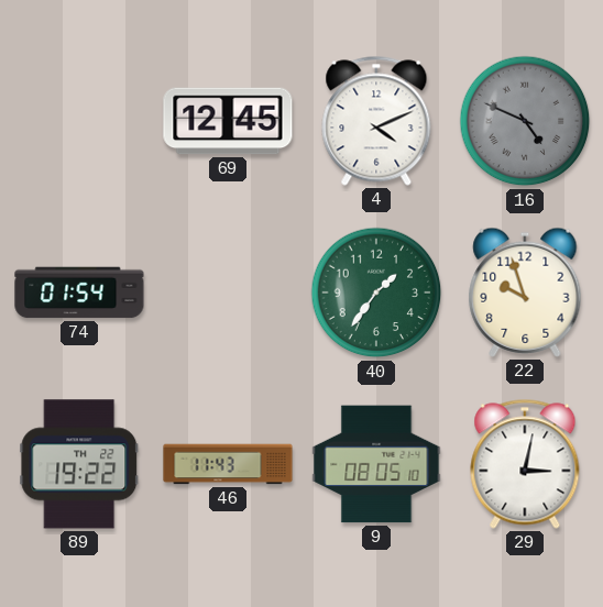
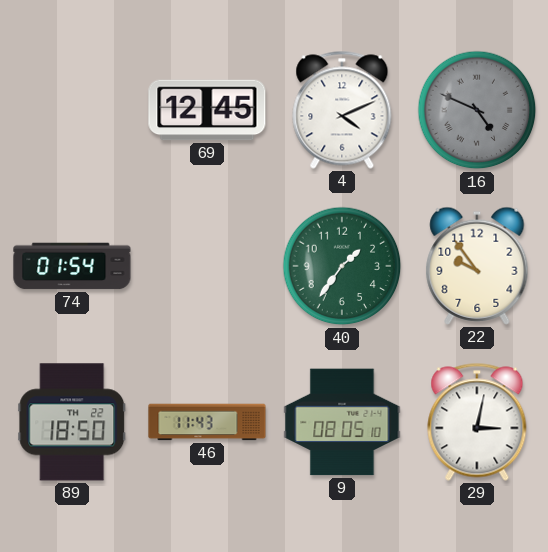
22: 9:57 -> 9:54 (477, 266)
89: 19:22 -> 18:50 (72, 422)
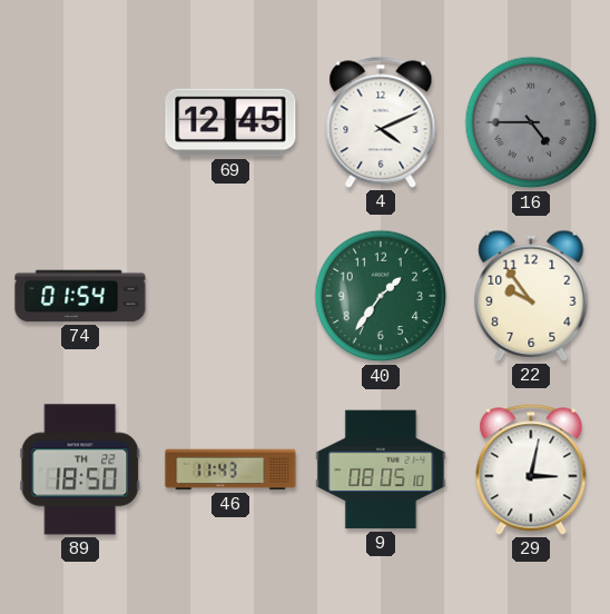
16: 4:49 -> 4:45 (531, 122)
